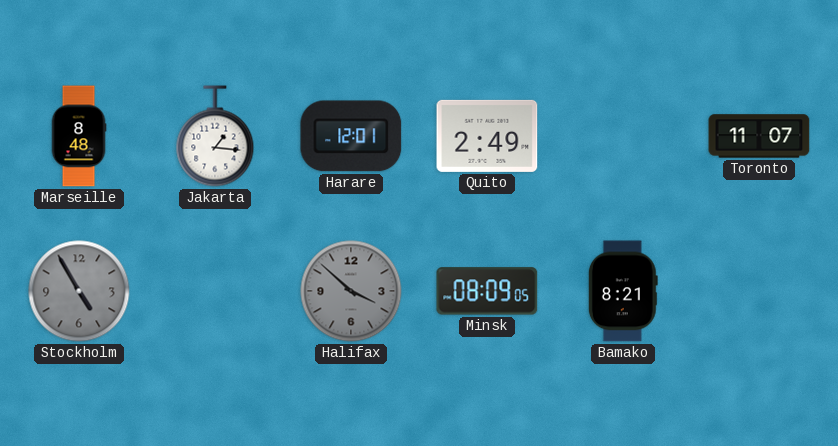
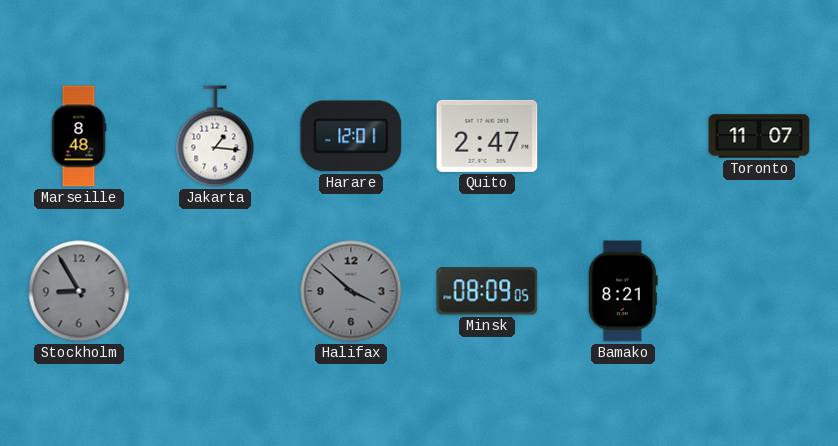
Quito: 2:49 -> 2:47 (487, 136)
Stockholm: 4:55 -> 8:55 (79, 291)
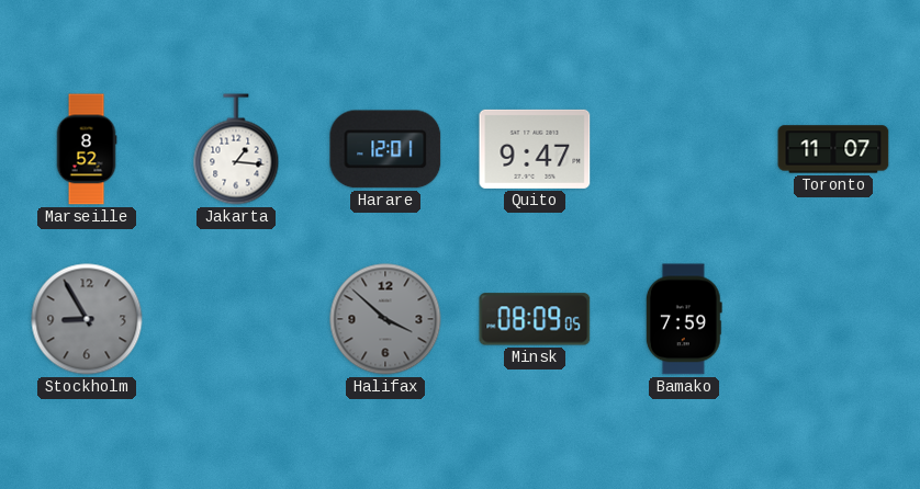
Marseille: 8:48 -> 8:52 (87, 149)
Quito: 2:47 -> 9:47 (535, 149)
Bamako: 8:21 -> 7:59 (684, 319)
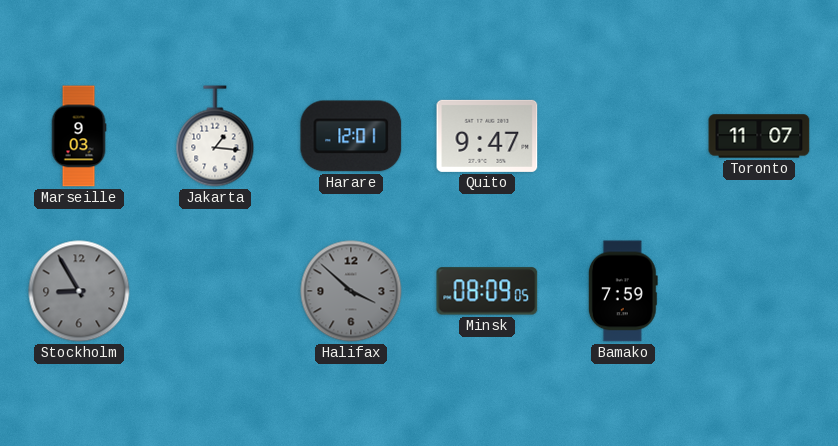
Marseille: 8:52 -> 9:03 (79, 136)
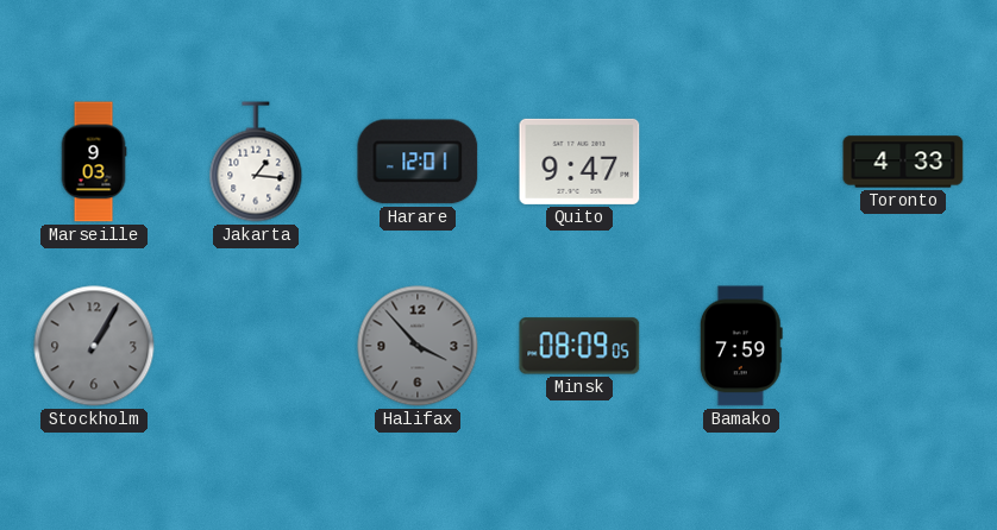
Toronto: 11:07 -> 4:33 (903, 162)
Stockholm: 8:55 -> 1:05 (94, 346)
Halifax: 3:52 -> 3:53 (418, 346)
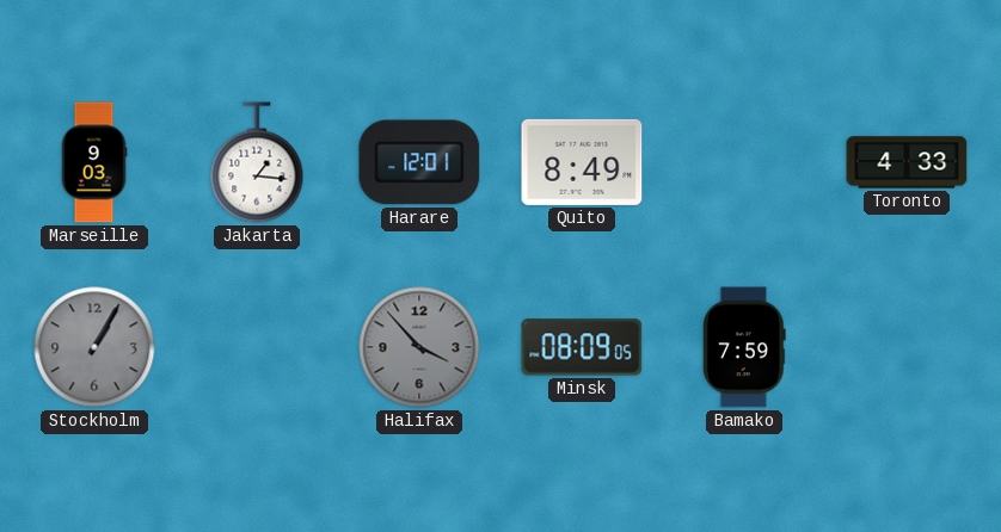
Quito: 9:47 -> 8:49 (582, 162)
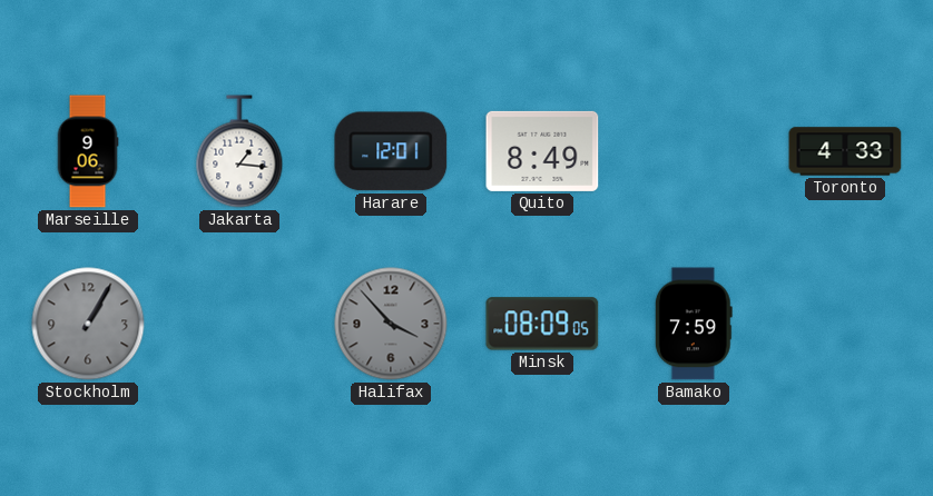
Marseille: 9:03 -> 9:06 (88, 151)
